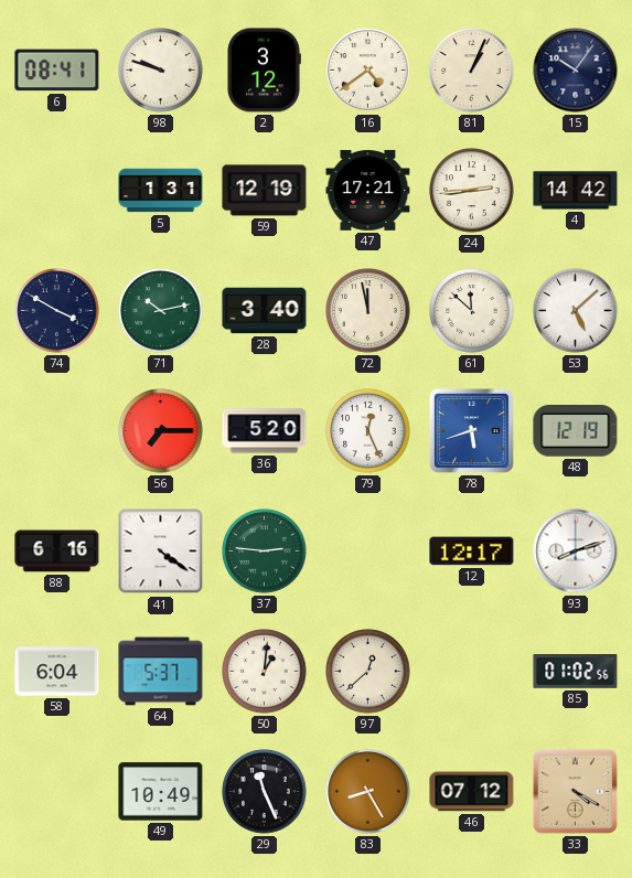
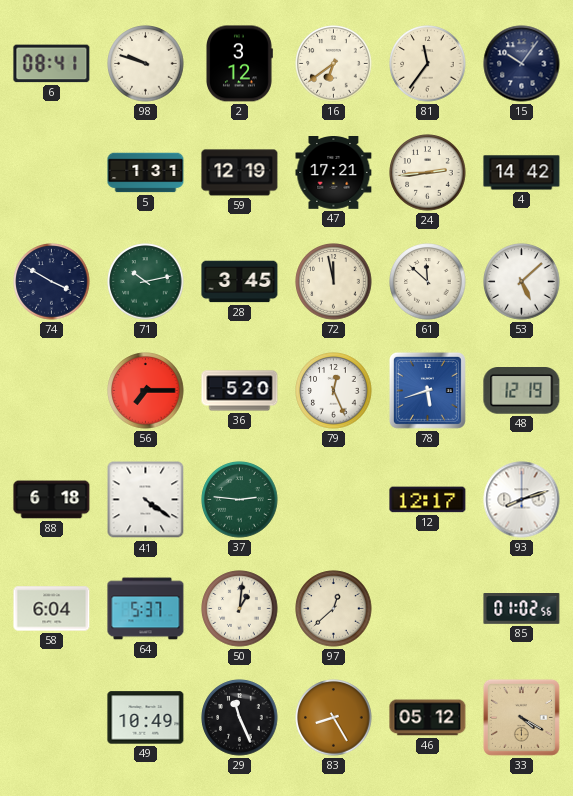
16: 4:39 -> 6:39 (334, 64)
81: 1:04 -> 11:36 (428, 64)
28: 3:40 -> 3:45 (240, 282)
88: 6:16 -> 6:18 (52, 500)
46: 07:12 -> 05:12 (428, 718)
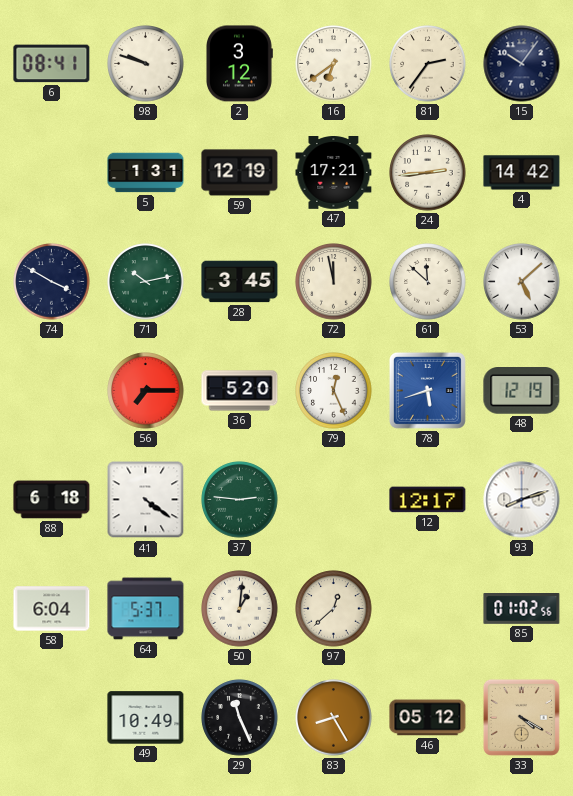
81: 11:36 -> 2:36 (428, 64)
